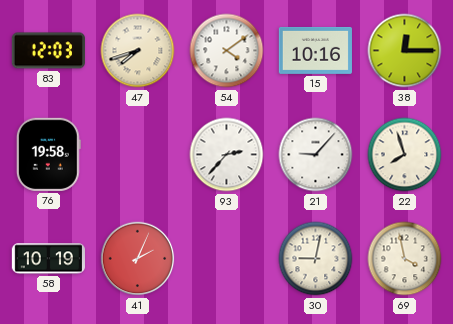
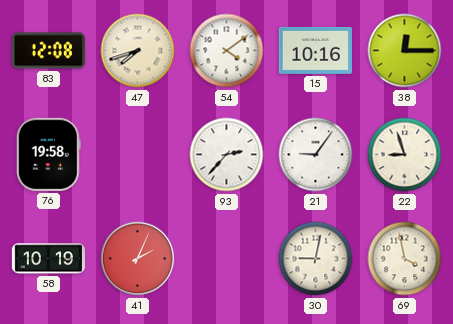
83: 12:03 -> 12:08 (48, 51)
21: 9:07 -> 9:06 (316, 155)
22: 7:57 -> 8:57 (405, 155)
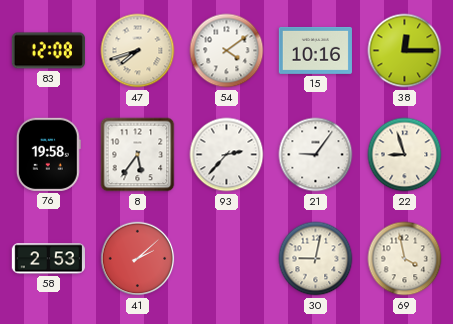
8: none -> 5:36 (138, 155)
58: 10:19 -> 2:53 (48, 259)
41: 2:04 -> 2:08 (138, 259)
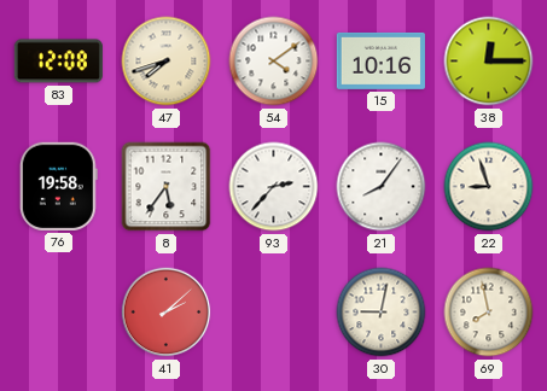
21: 9:06 -> 8:06 (382, 187)
58: 2:53 -> none (48, 259)
69: 3:58 -> 7:58 (489, 313)
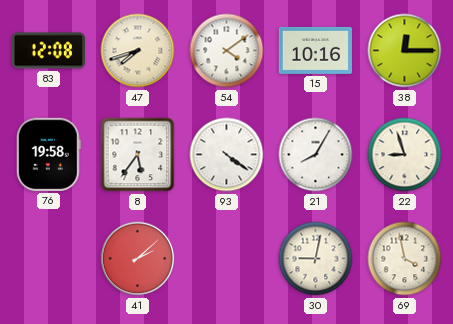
93: 2:37 -> 4:21 (227, 155)
21: 8:06 -> 8:05 (316, 155)
69: 7:58 -> 3:58 (405, 259)
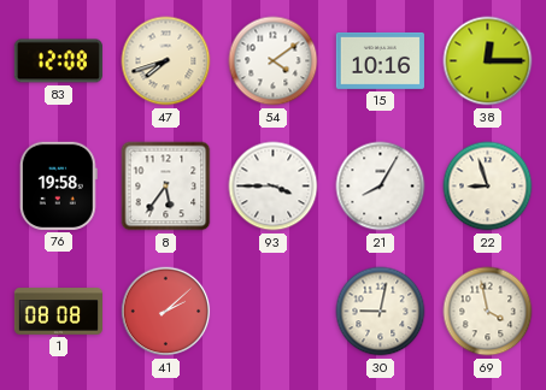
93: 4:21 -> 3:45 (274, 187)
1: none -> 08:08 (58, 312)
